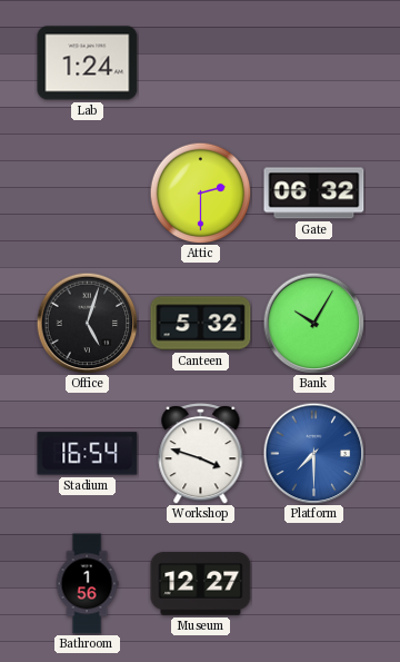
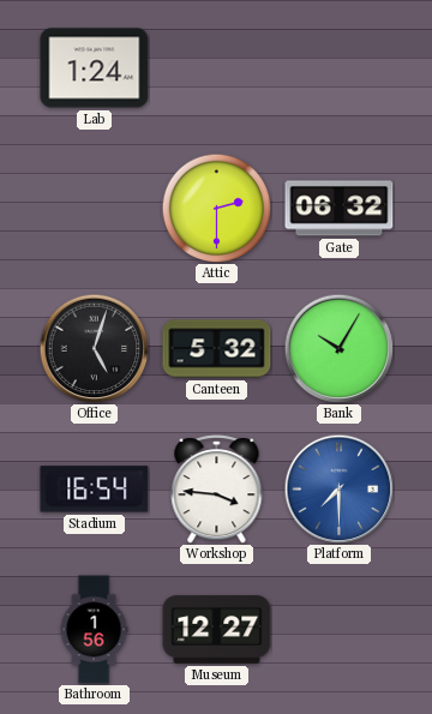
Workshop: 3:48 -> 3:46 (217, 490)
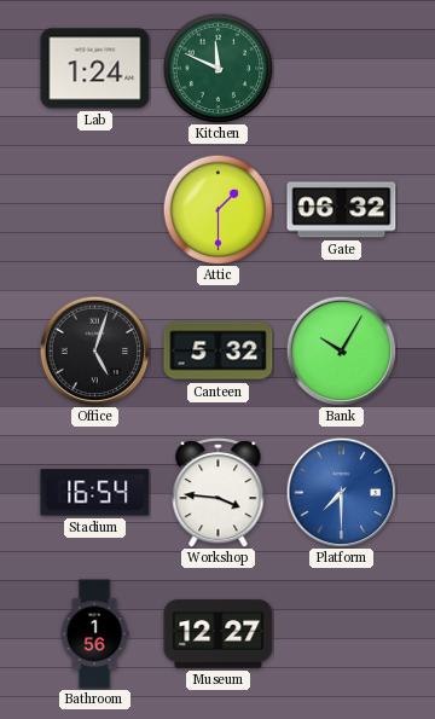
Kitchen: none -> 11:49 (217, 68)
Attic: 2:30 -> 1:30 (217, 209)
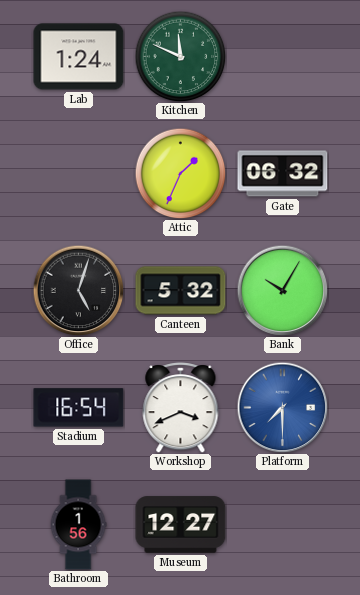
Attic: 1:30 -> 1:34 (180, 173)
Workshop: 3:46 -> 3:41 (181, 408)
